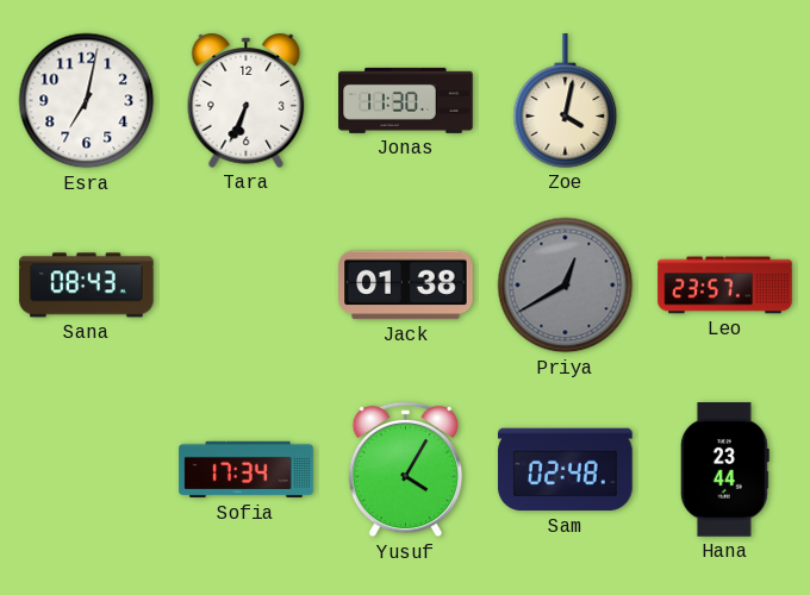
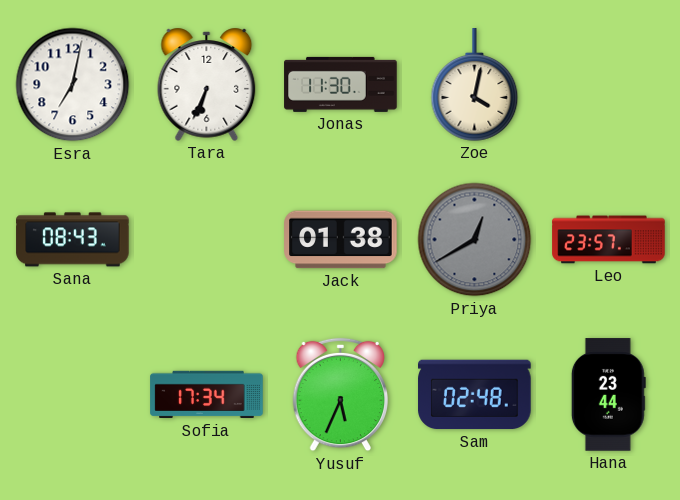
Yusuf: 4:05 -> 5:34 (341, 395)
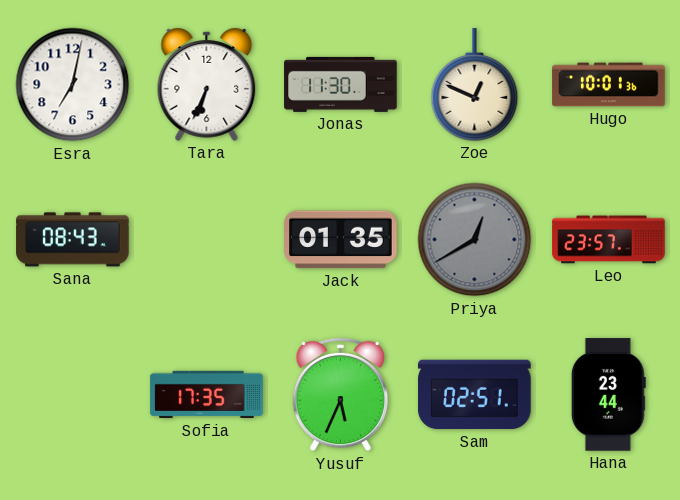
Zoe: 4:02 -> 12:49 (475, 85)
Hugo: none -> 10:01 (609, 85)
Jack: 01:38 -> 01:35 (341, 240)
Sofia: 17:34 -> 17:35 (207, 395)
Sam: 02:48 -> 02:51 (475, 395)
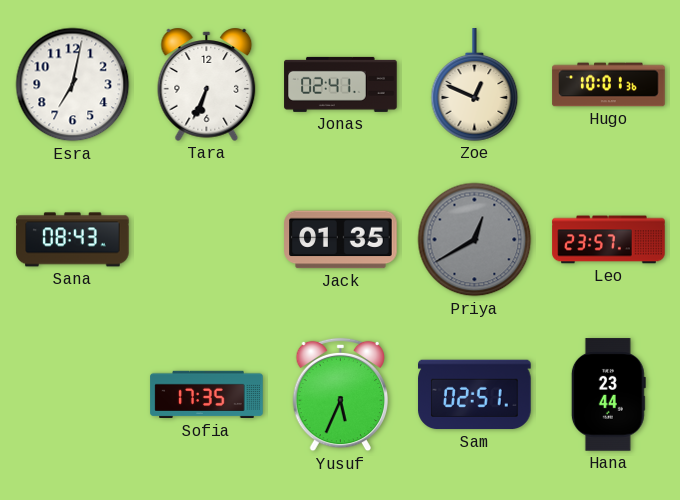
Jonas: 11:30 -> 02:41 (341, 84)
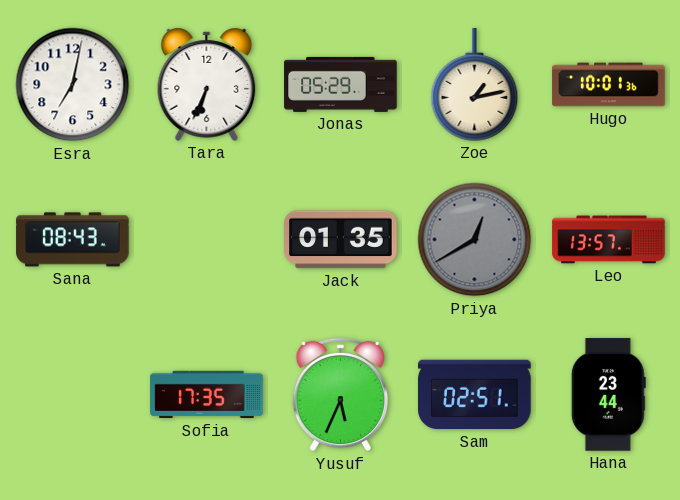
Jonas: 02:41 -> 05:29 (341, 84)
Zoe: 12:49 -> 1:13 (475, 85)
Leo: 23:57 -> 13:57 (609, 240)
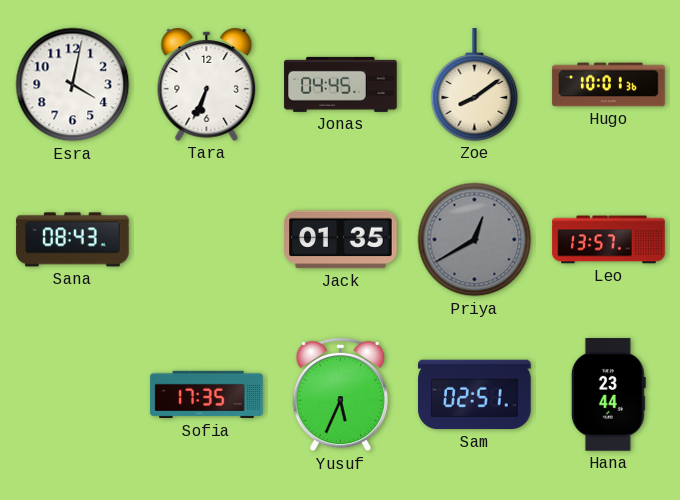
Esra: 7:02 -> 4:02 (73, 85)
Jonas: 05:29 -> 04:45 (341, 84)
Zoe: 1:13 -> 8:09 (475, 85)
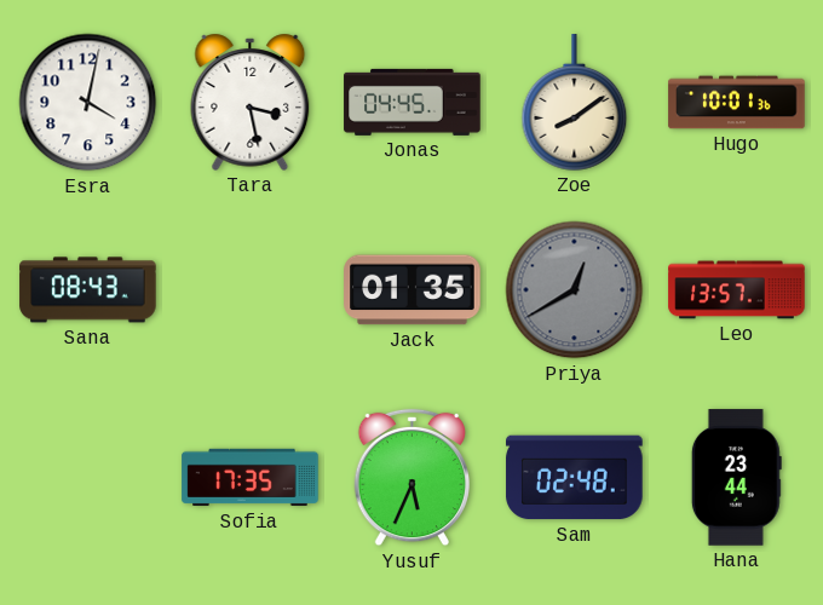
Tara: 6:34 -> 3:28 (251, 102)
Sam: 02:51 -> 02:48 (575, 478)
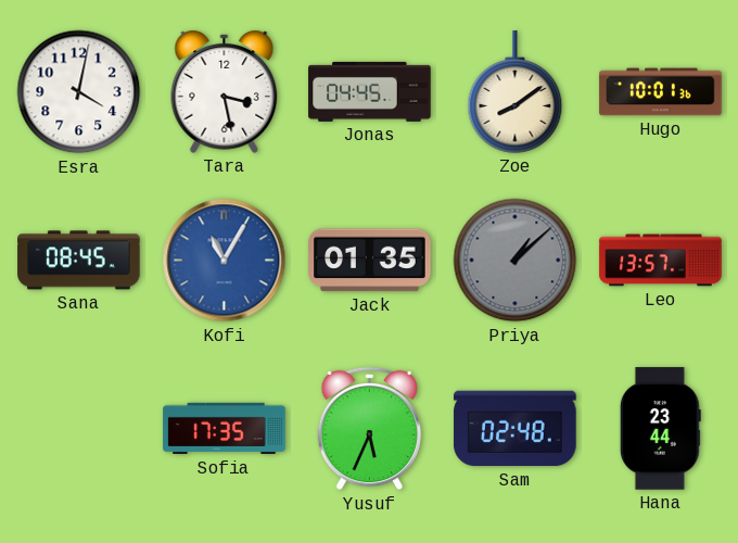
Sana: 08:43 -> 08:45 (79, 261)
Kofi: none -> 11:05 (225, 261)
Priya: 12:40 -> 1:08 (516, 261)
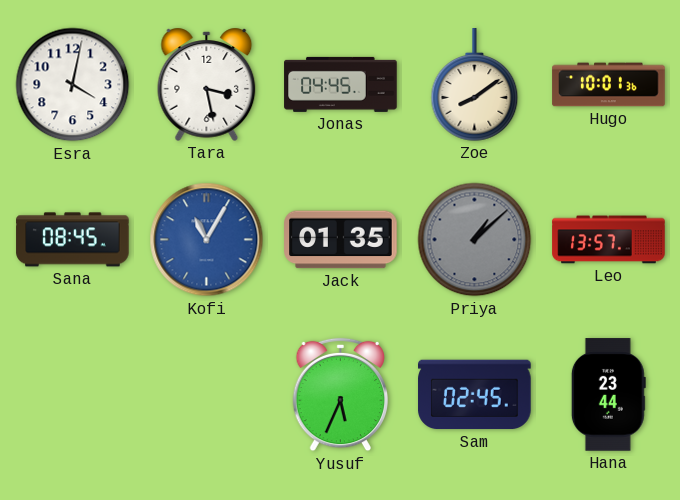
Sofia: 17:35 -> none (225, 429)
Sam: 02:48 -> 02:45 (475, 395)
